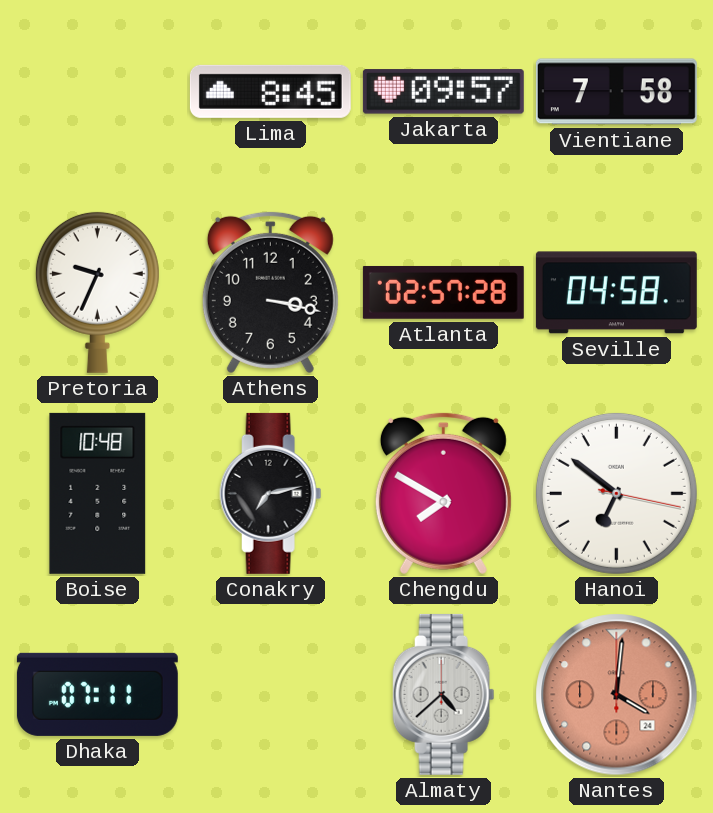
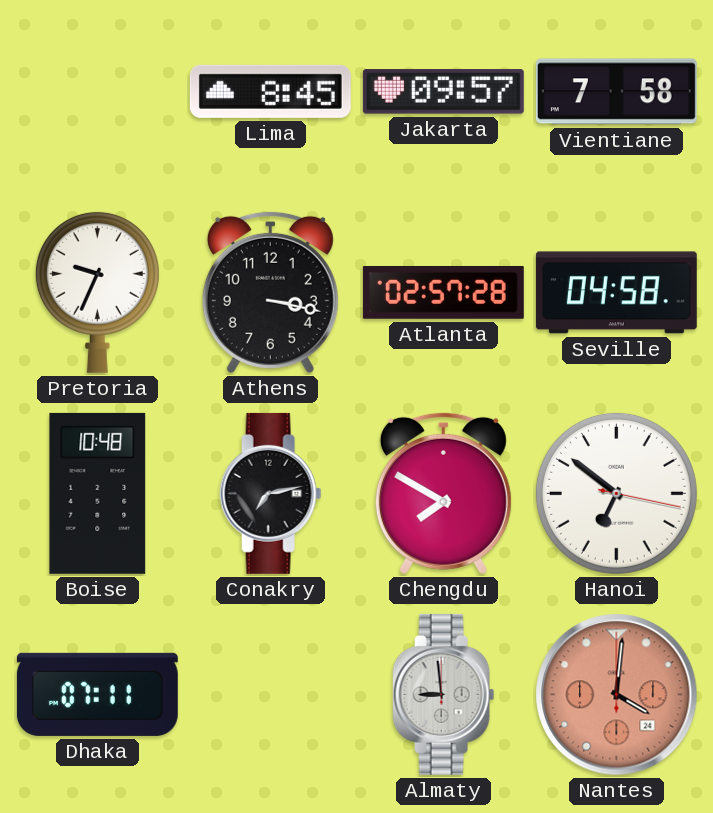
Almaty: 4:38 -> 8:59 (444, 694)
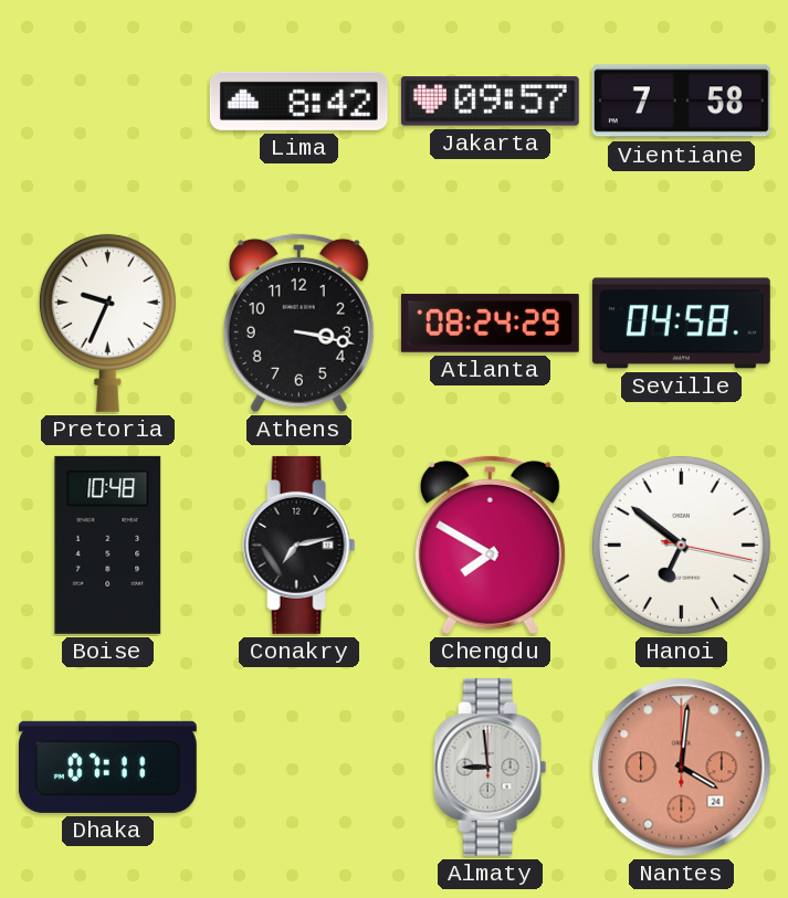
Lima: 8:45 -> 8:42 (298, 101)
Atlanta: 02:57 -> 08:24 (490, 323)
